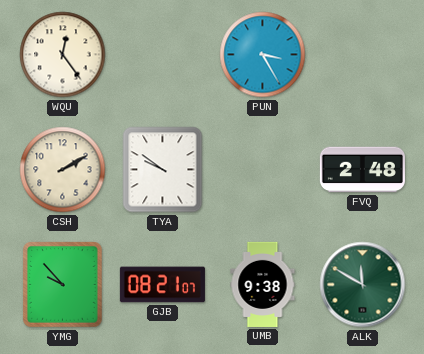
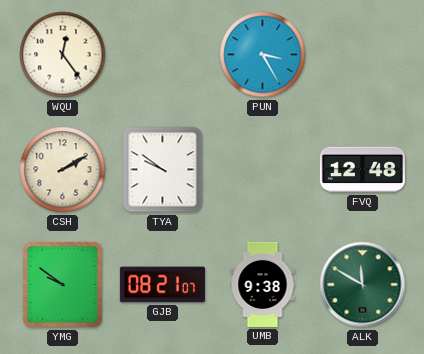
FVQ: 2:48 -> 12:48 (362, 170)
YMG: 9:53 -> 9:51 (63, 285)
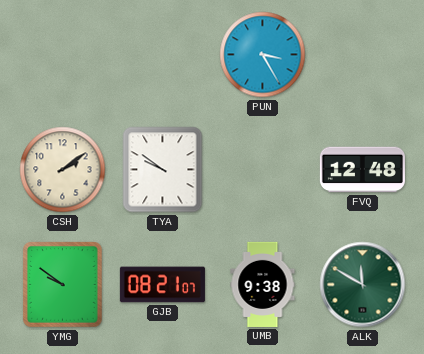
WQU: 12:24 -> none (63, 55)
CSH: 2:10 -> 2:09 (63, 170)
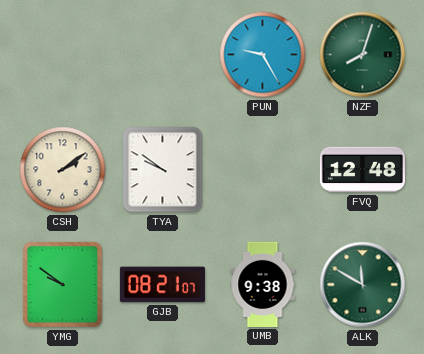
PUN: 3:25 -> 9:25 (263, 55)
NZF: none -> 8:03 (363, 55)
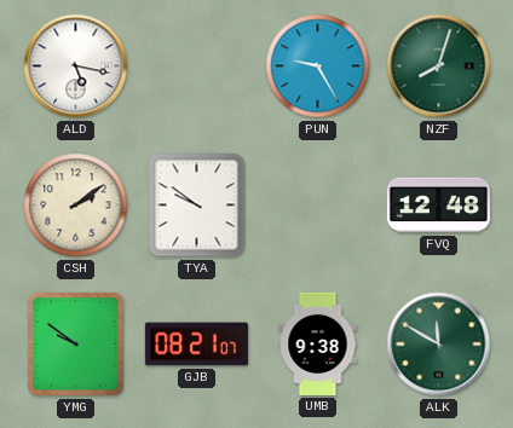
ALD: none -> 5:17 (76, 66)
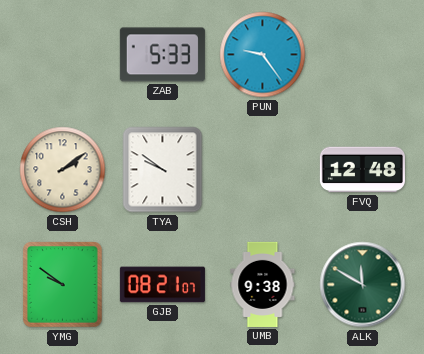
ALD: 5:17 -> none (76, 66)
ZAB: none -> 5:33 (162, 55)
PUN: 9:25 -> 9:24 (263, 55)
NZF: 8:03 -> none (439, 66)
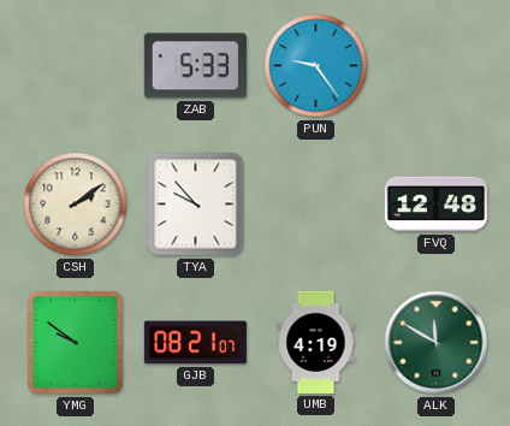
TYA: 9:51 -> 9:53 (196, 205)
UMB: 9:38 -> 4:19 (316, 342)
